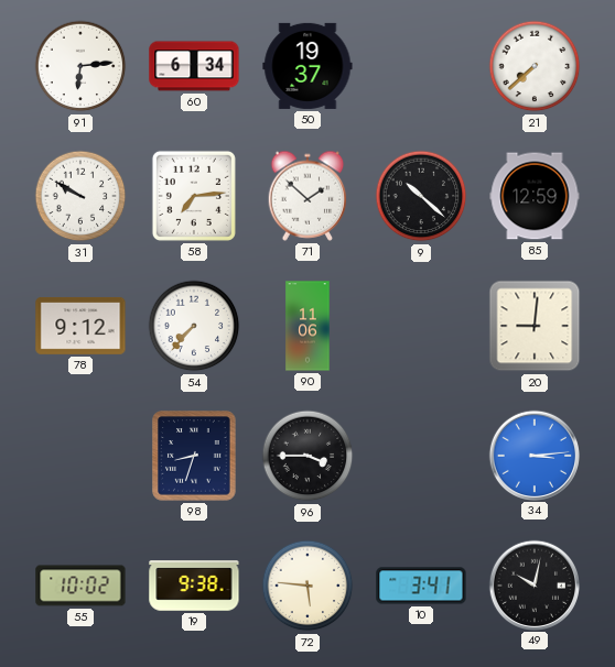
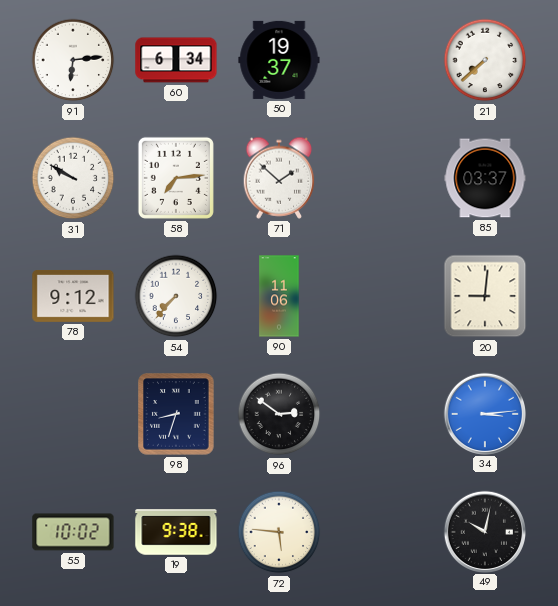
9: 10:22 -> none (421, 196)
85: 12:59 -> 03:37 (485, 178)
96: 3:45 -> 2:51 (279, 414)
10: 3:41 -> none (421, 586)
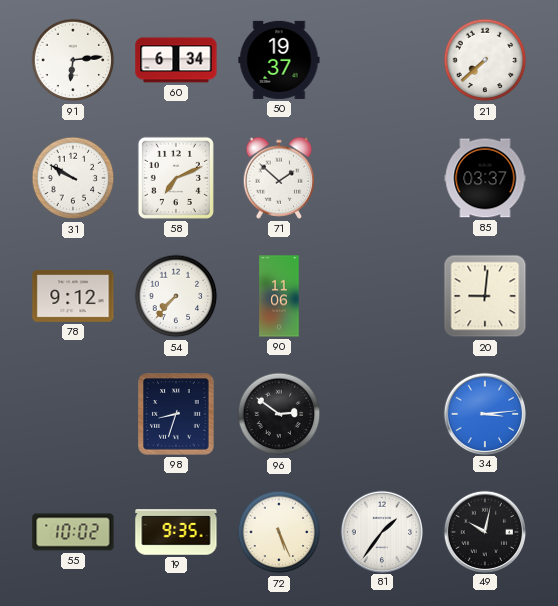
58: 7:14 -> 7:11 (176, 178)
19: 9:38 -> 9:35 (176, 532)
72: 5:46 -> 5:26 (279, 532)
81: none -> 1:36 (381, 531)
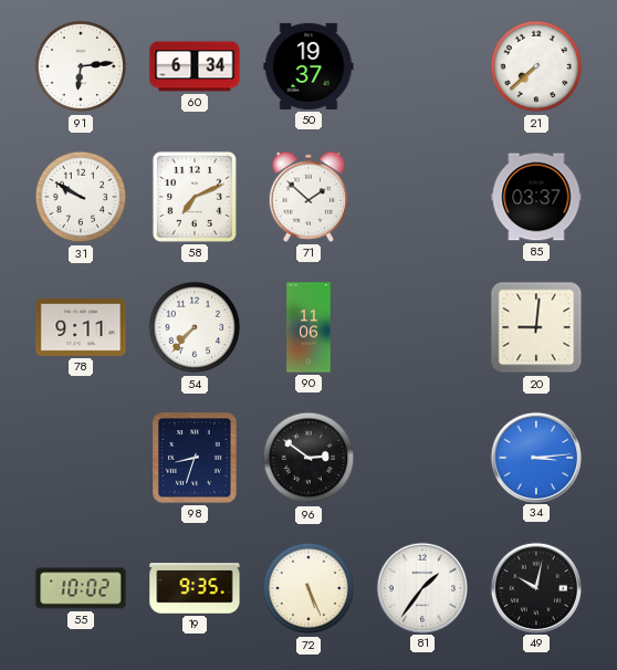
78: 9:12 -> 9:11 (81, 327)
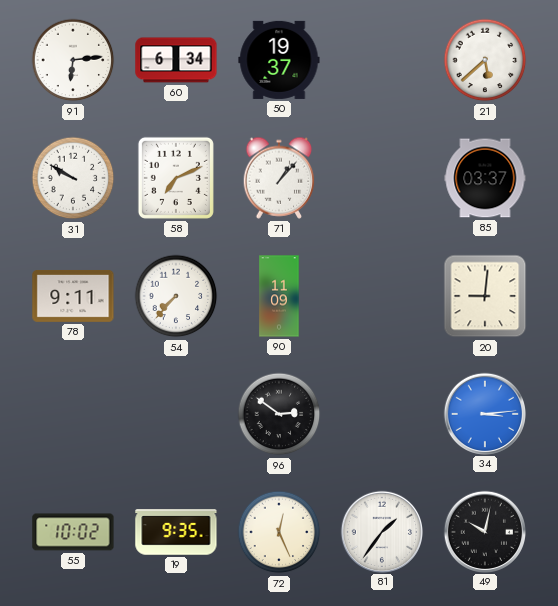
21: 7:38 -> 5:38 (485, 60)
71: 1:52 -> 1:07 (279, 178)
90: 11:06 -> 11:09 (279, 296)
98: 8:33 -> none (195, 458)
72: 5:26 -> 12:26 (279, 532)
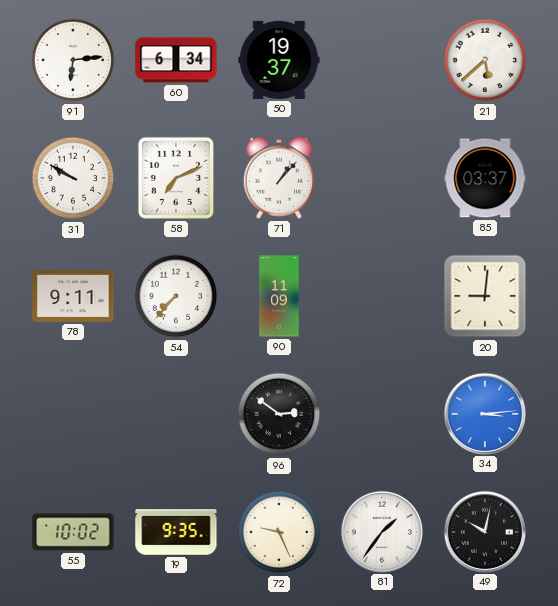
72: 12:26 -> 9:26 (279, 532)
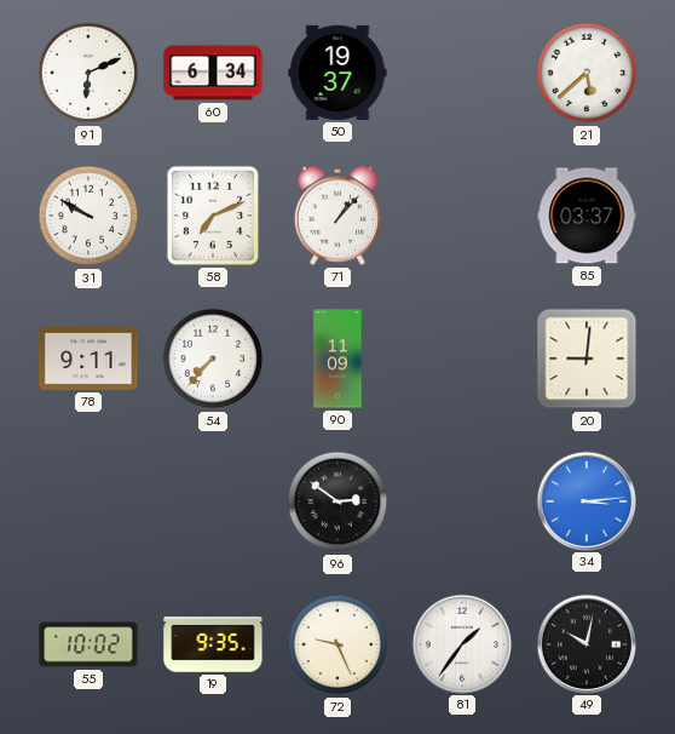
91: 6:14 -> 6:11 (88, 73)
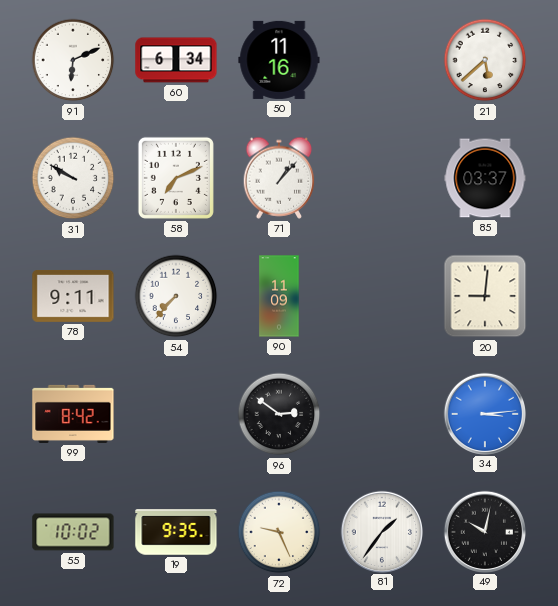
50: 19:37 -> 11:16 (279, 60)
99: none -> 8:42 (73, 414)
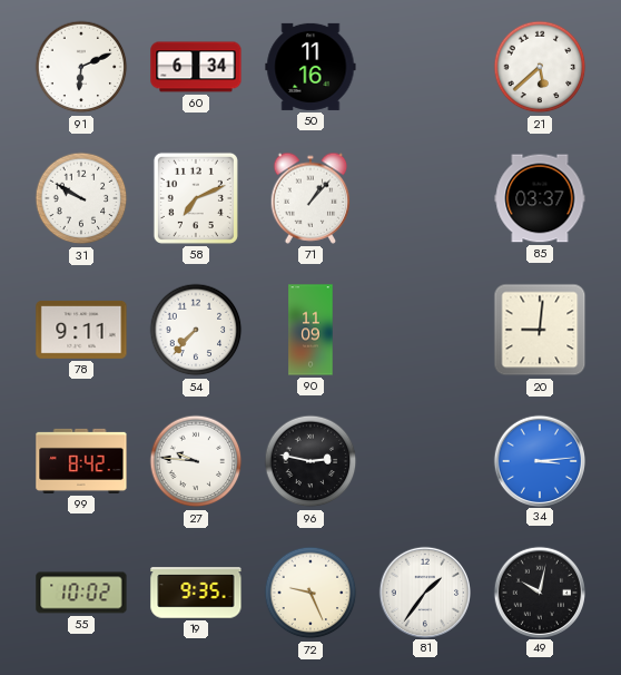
27: none -> 9:46 (196, 461)
96: 2:51 -> 2:47 (310, 461)
